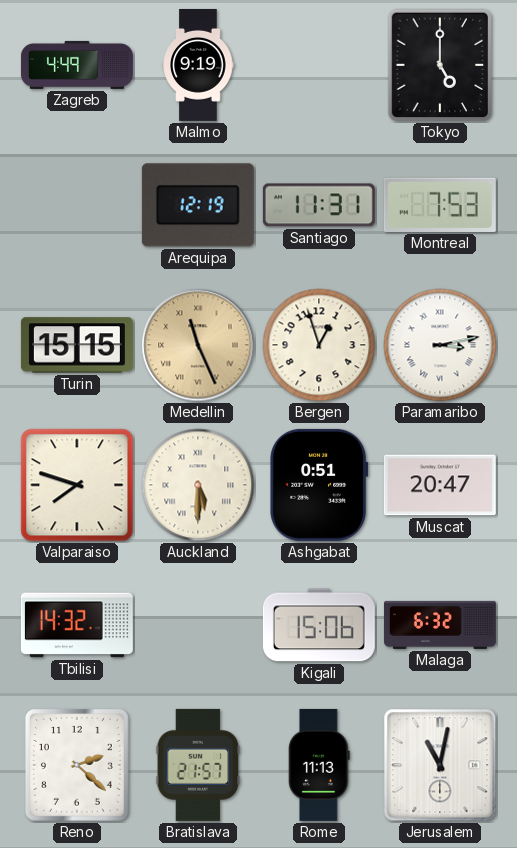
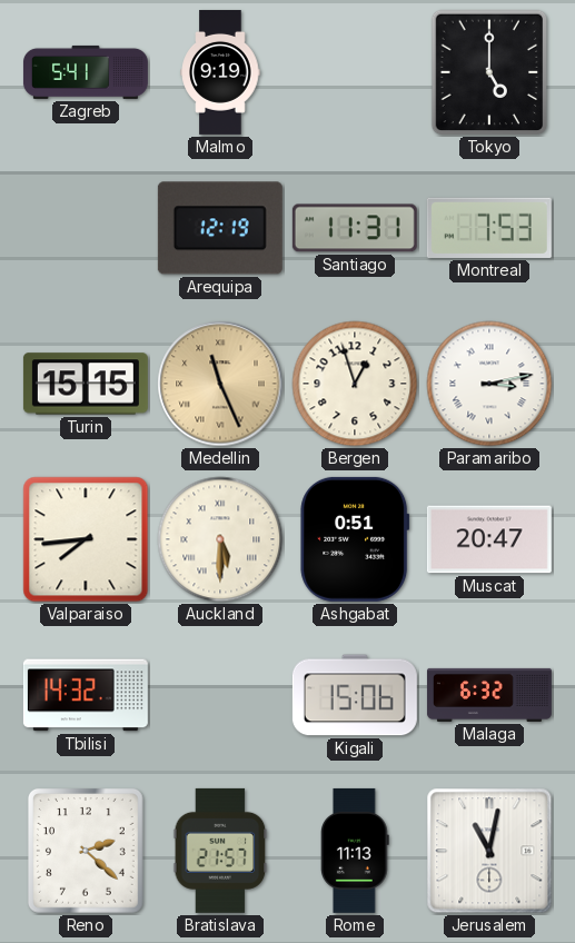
Zagreb: 4:49 -> 5:41 (86, 72)
Valparaiso: 7:48 -> 7:44 (86, 539)
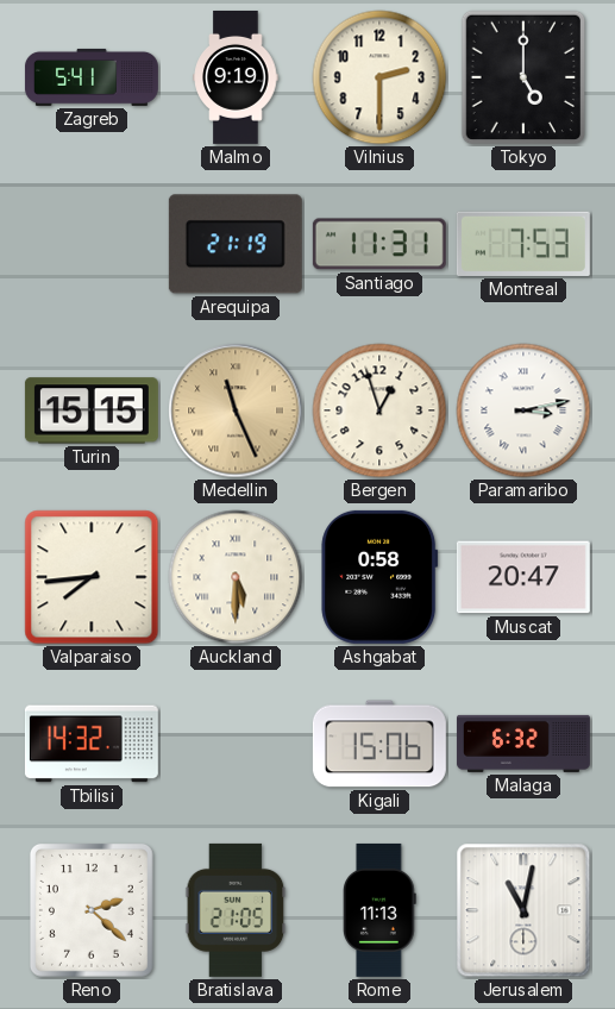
Vilnius: none -> 2:30 (379, 77)
Arequipa: 12:19 -> 21:19 (236, 244)
Ashgabat: 0:51 -> 0:58 (379, 577)
Bratislava: 21:57 -> 21:05 (236, 910)
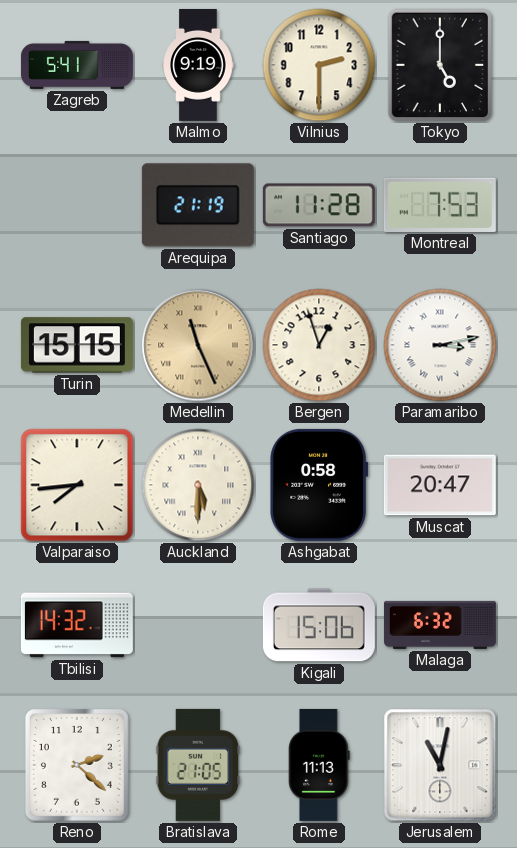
Santiago: 11:31 -> 11:28 (319, 205)
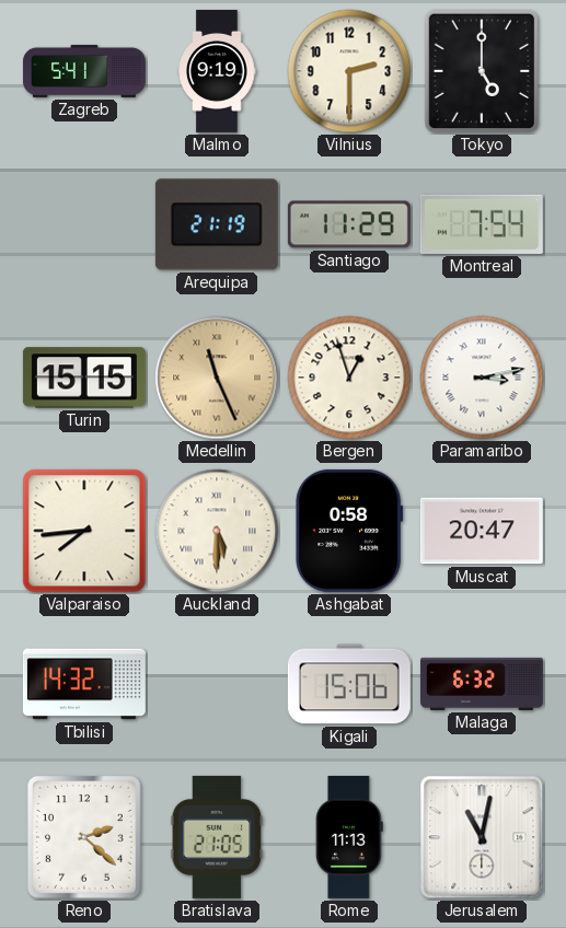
Santiago: 11:28 -> 11:29 (349, 224)
Montreal: 7:53 -> 7:54 (482, 224)
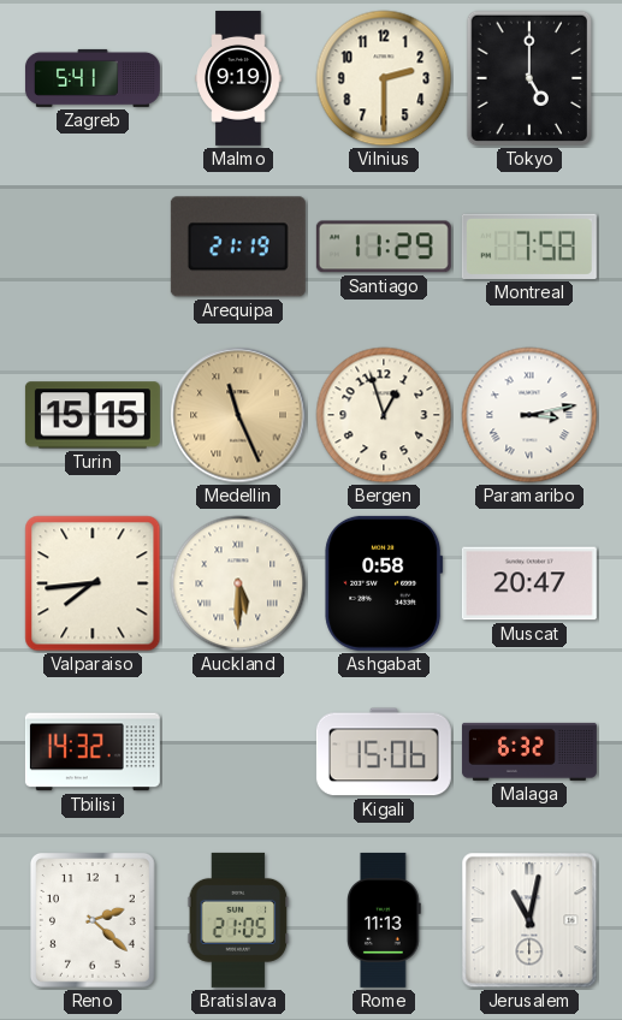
Montreal: 7:54 -> 7:58 (529, 247)
